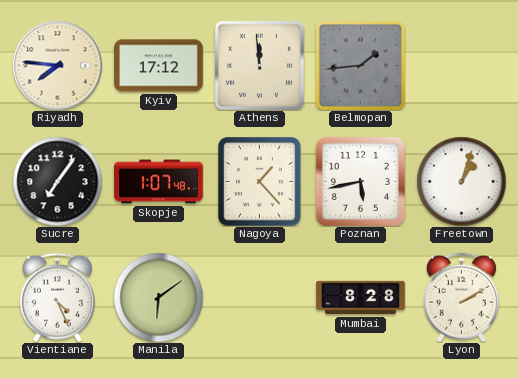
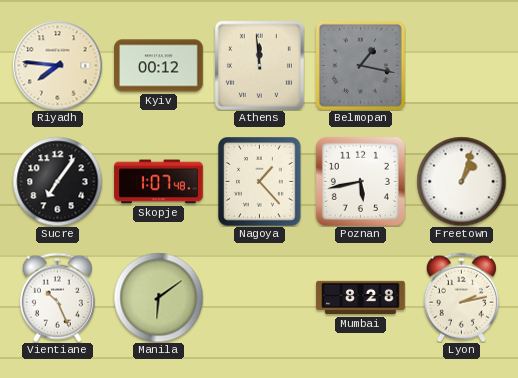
Kyiv: 17:12 -> 00:12 (159, 66)
Belmopan: 1:44 -> 1:17 (360, 65)
Vientiane: 4:26 -> 10:26 (57, 297)
Lyon: 2:10 -> 2:13 (461, 297)
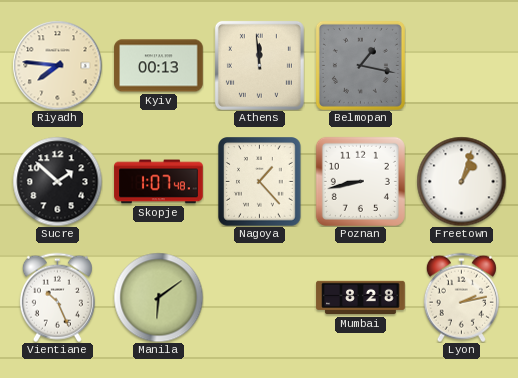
Kyiv: 00:12 -> 00:13 (159, 66)
Sucre: 7:06 -> 1:52 (57, 181)
Poznan: 5:43 -> 8:43 (360, 181)
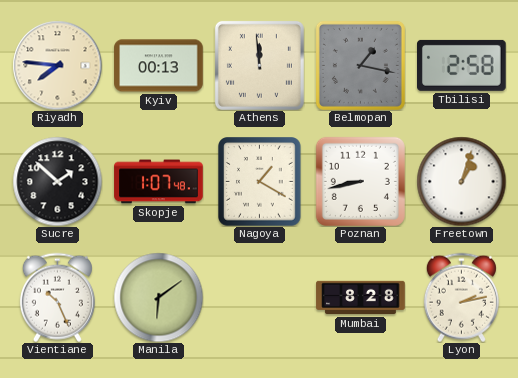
Tbilisi: none -> 2:58 (462, 65)
Nagoya: 1:23 -> 1:20 (260, 182)
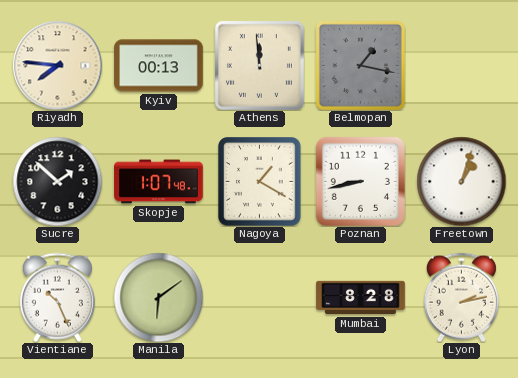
Tbilisi: 2:58 -> none (462, 65)
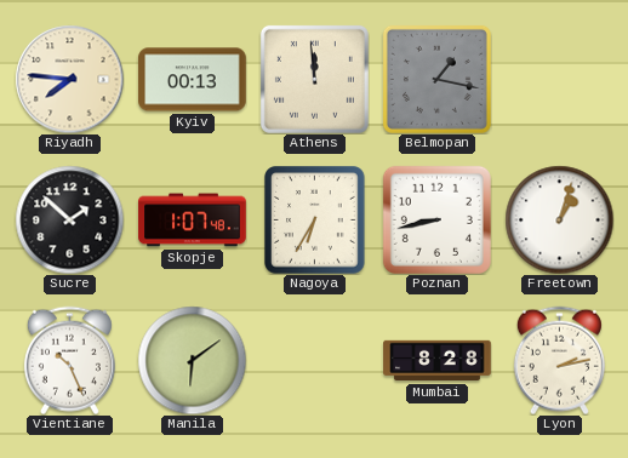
Nagoya: 1:20 -> 6:35 (315, 221)
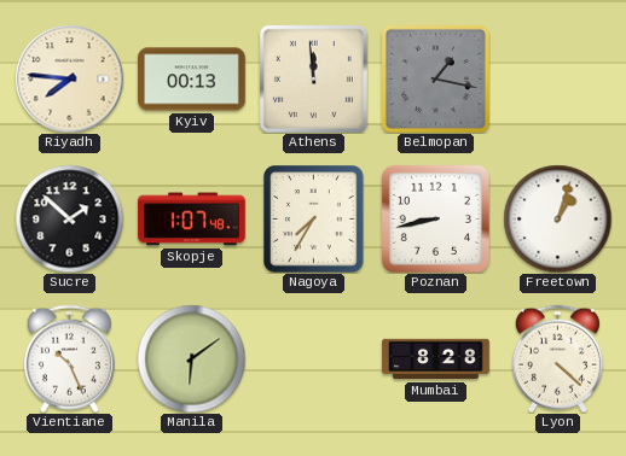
Nagoya: 6:35 -> 7:35 (314, 220)
Lyon: 2:13 -> 4:22 (557, 358)
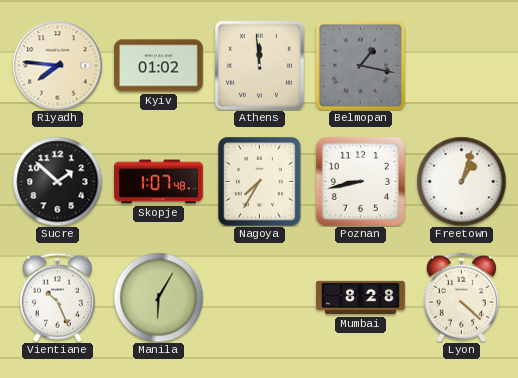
Kyiv: 00:13 -> 01:02 (159, 66)
Manila: 6:09 -> 6:05 (158, 297)
